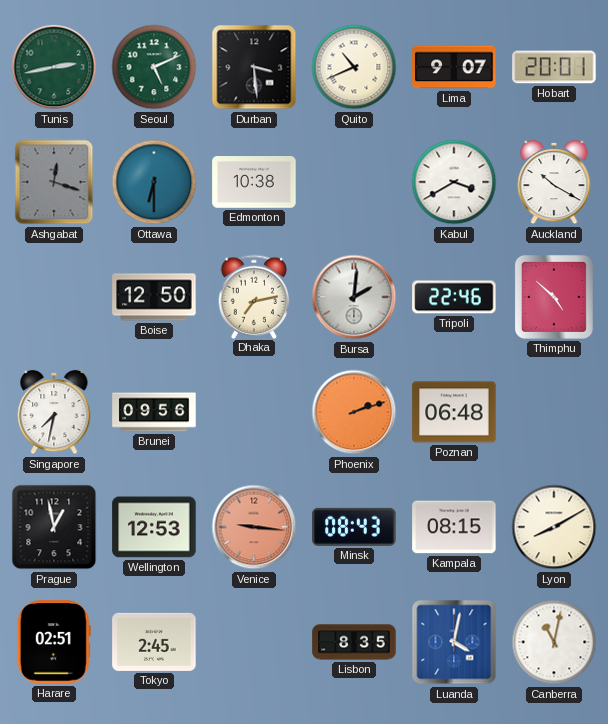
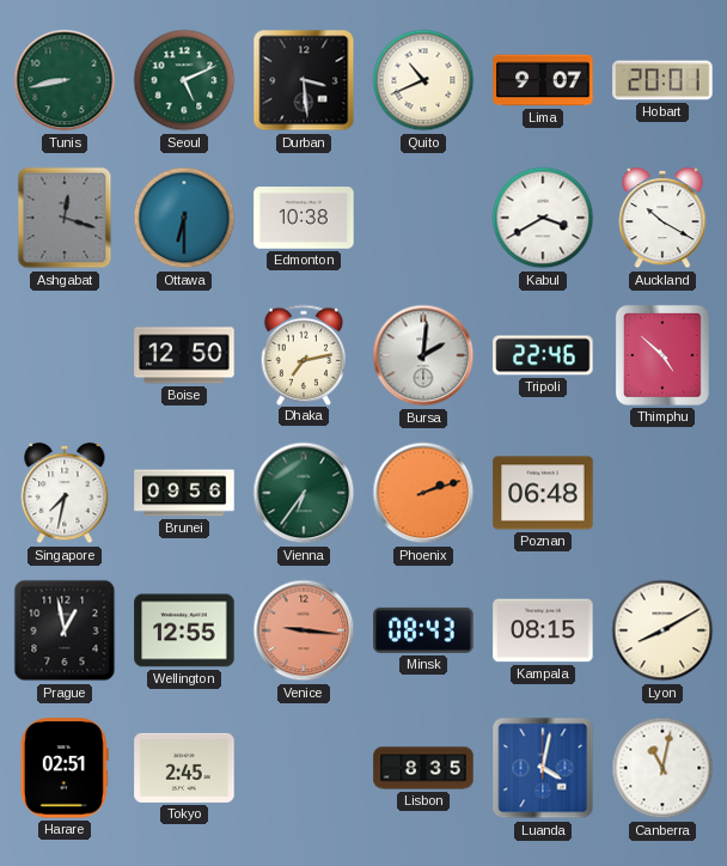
Tunis: 2:43 -> 8:43 (65, 80)
Vienna: none -> 6:36 (304, 493)
Wellington: 12:53 -> 12:55 (184, 630)
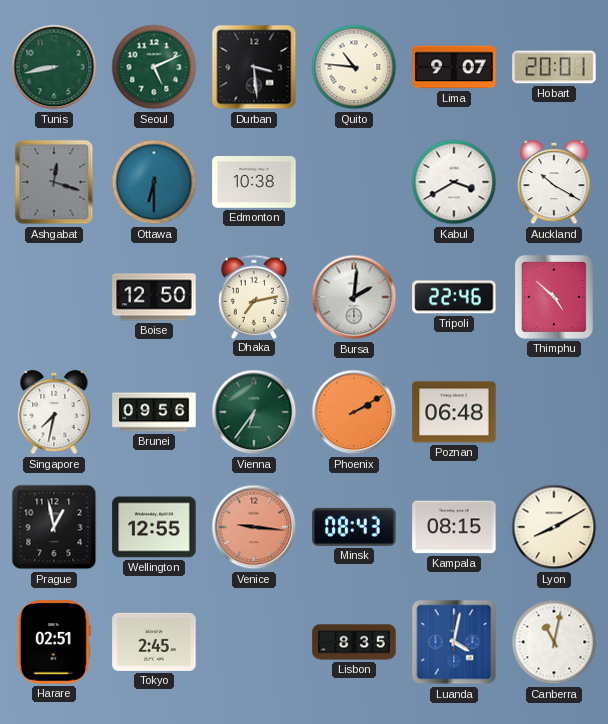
Quito: 10:41 -> 10:46 (354, 67)
Phoenix: 2:12 -> 2:10 (354, 412)
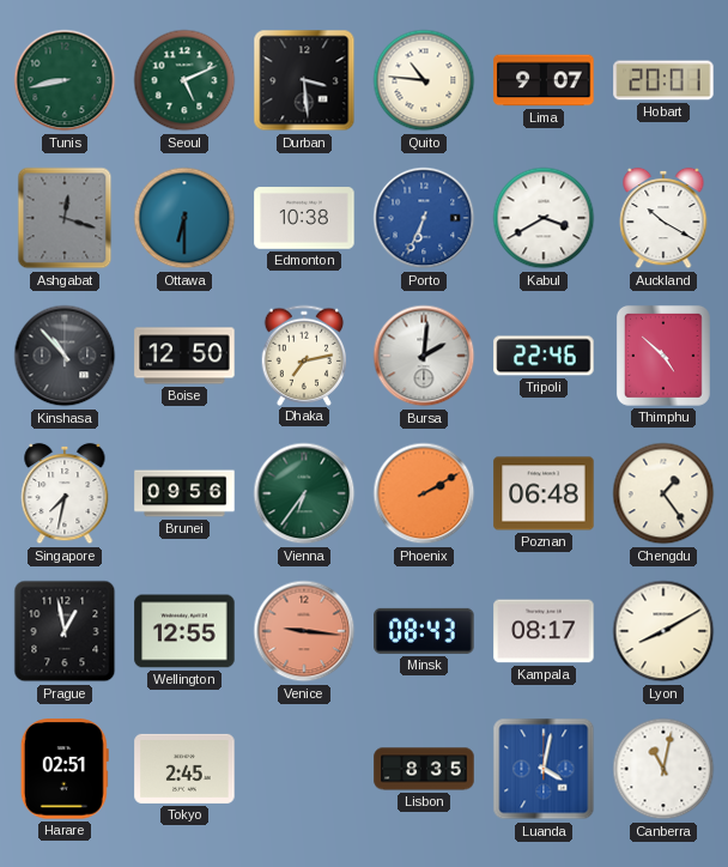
Porto: none -> 6:34 (424, 218)
Kinshasa: none -> 10:53 (65, 356)
Chengdu: none -> 1:24 (663, 493)
Kampala: 08:15 -> 08:17 (544, 631)
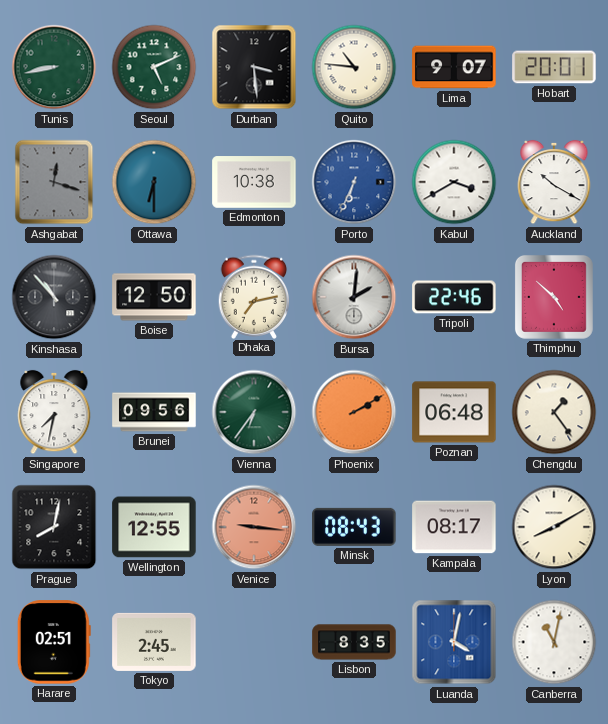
Prague: 12:58 -> 8:02 (54, 527)
